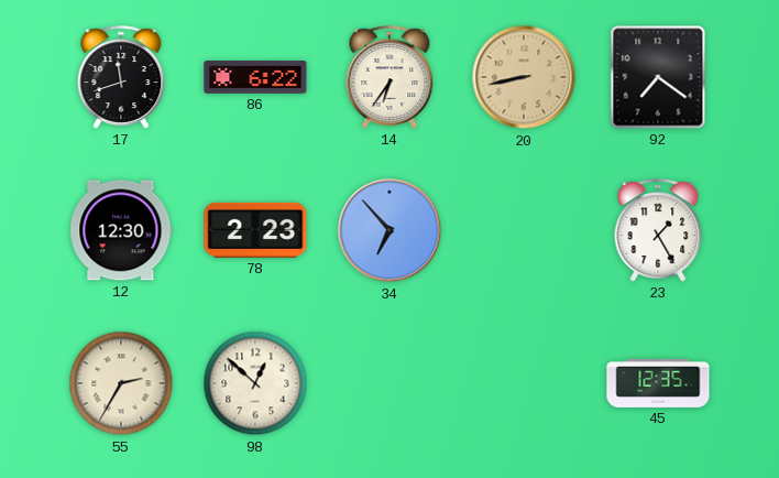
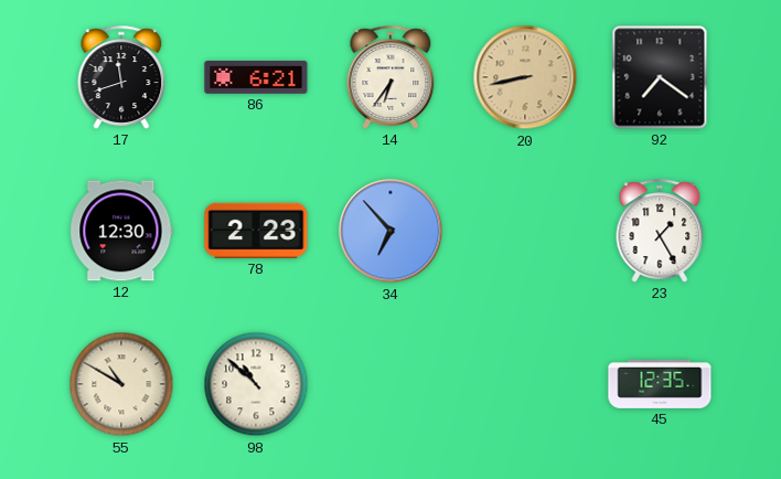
86: 6:22 -> 6:21 (256, 78)
55: 2:35 -> 10:50 (121, 384)
98: 12:52 -> 10:52 (256, 384)
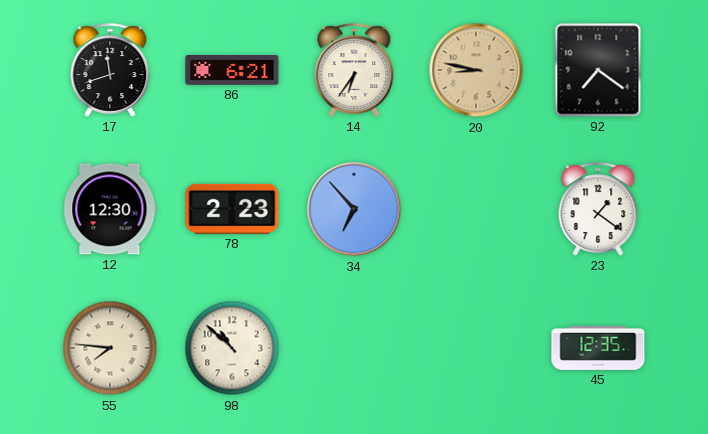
20: 8:43 -> 8:47 (476, 70)
23: 1:25 -> 1:21 (598, 209)
55: 10:50 -> 7:46 (110, 348)
